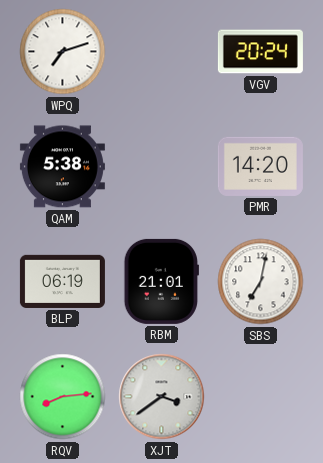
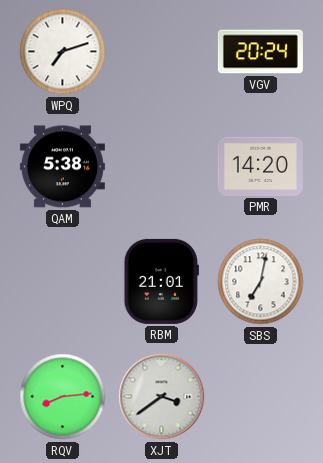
BLP: 06:19 -> none (62, 281)
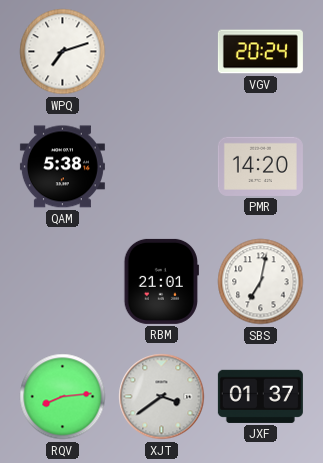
JXF: none -> 01:37 (260, 396)
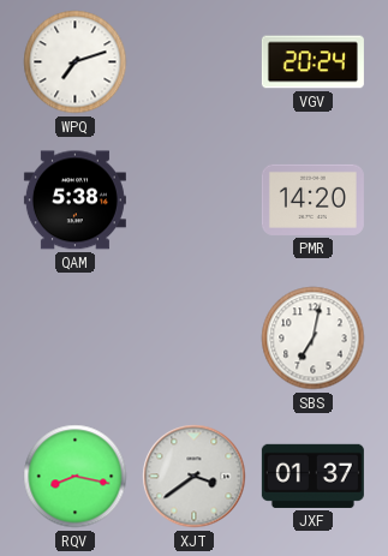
RBM: 21:01 -> none (161, 281)
RQV: 8:14 -> 8:17 (76, 477)
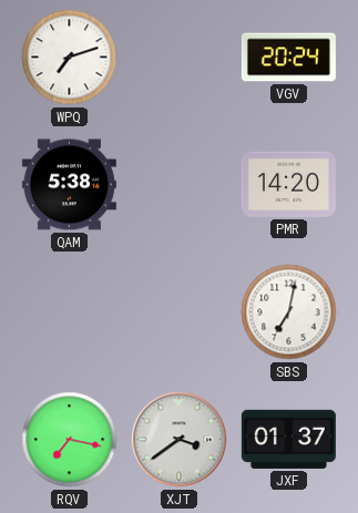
RQV: 8:17 -> 7:17 (70, 440)
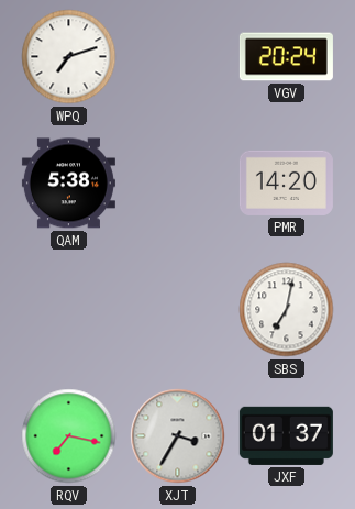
XJT: 3:39 -> 3:35 (178, 436)
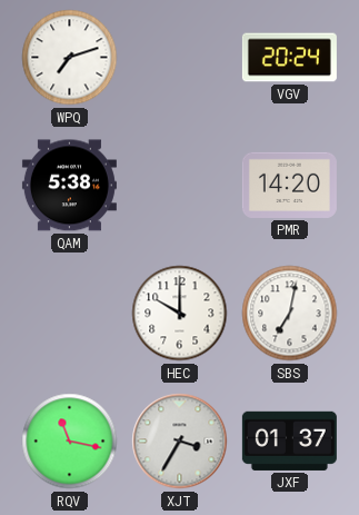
HEC: none -> 10:00 (180, 314)
RQV: 7:17 -> 11:17 (70, 442)
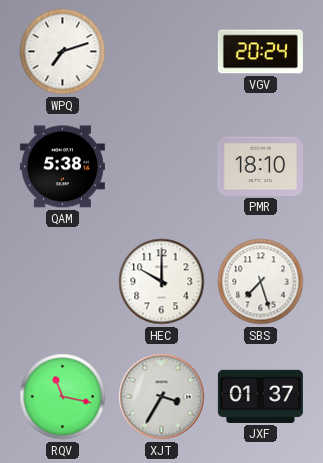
PMR: 14:20 -> 18:10 (260, 166)
SBS: 7:02 -> 7:27 (261, 282)
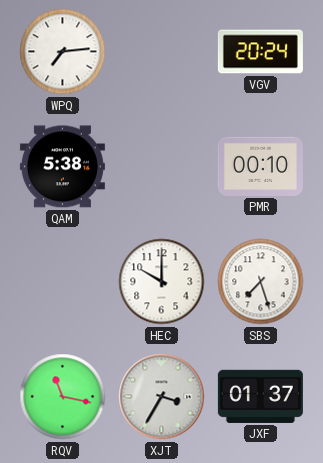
WPQ: 7:12 -> 7:14 (63, 52)
PMR: 18:10 -> 00:10 (260, 166)
